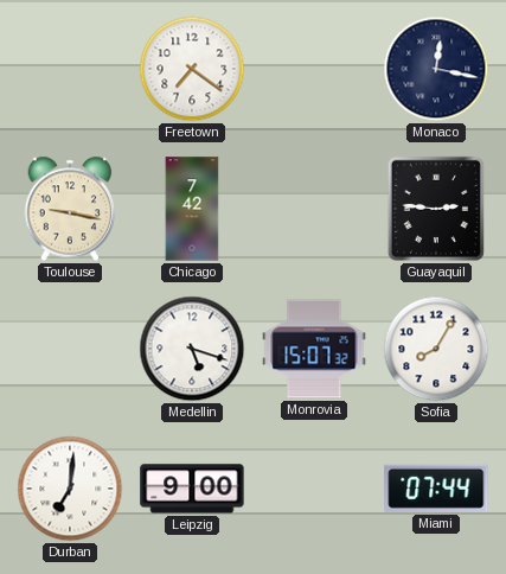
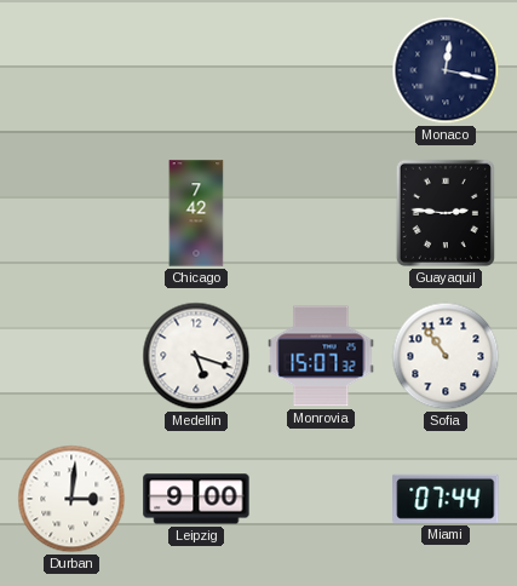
Freetown: 7:21 -> none (192, 69)
Toulouse: 9:17 -> none (70, 209)
Sofia: 8:05 -> 10:54 (446, 356)
Durban: 7:01 -> 3:01 (71, 499)
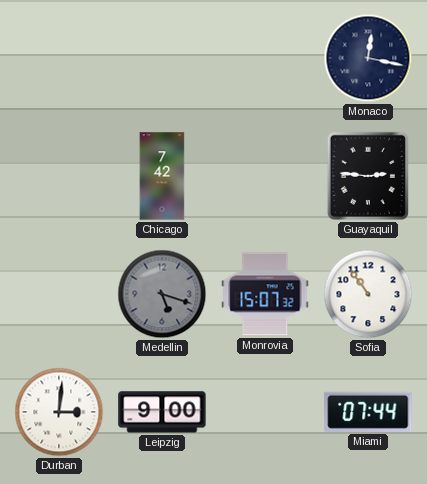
Medellin dial: white -> grey (162, 294)
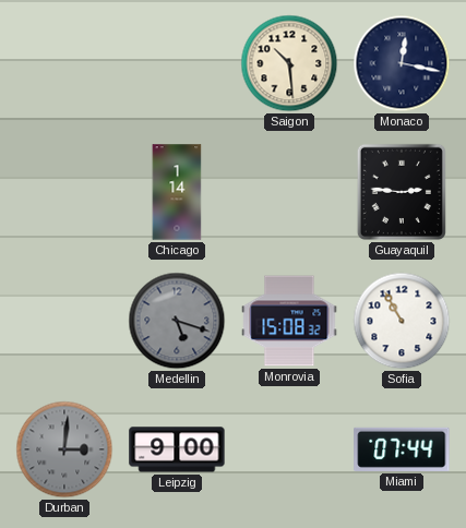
Saigon: none -> 10:29 (289, 63)
Chicago: 7:42 -> 1:14 (177, 192)
Monrovia: 15:07 -> 15:08 (289, 321)
Sofia: 10:54 -> 10:55 (402, 321)
Durban dial: white -> grey (64, 449)
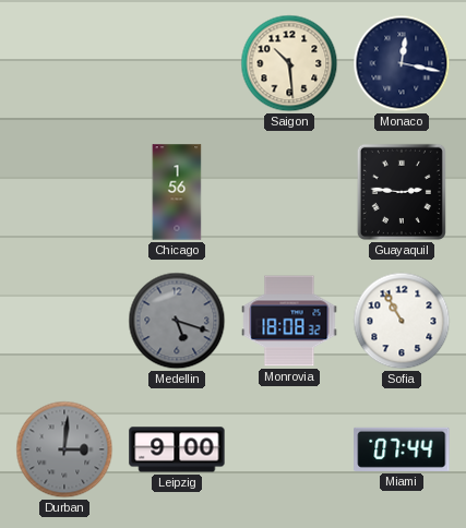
Chicago: 1:14 -> 1:56 (177, 192)
Monrovia: 15:08 -> 18:08 (289, 321)
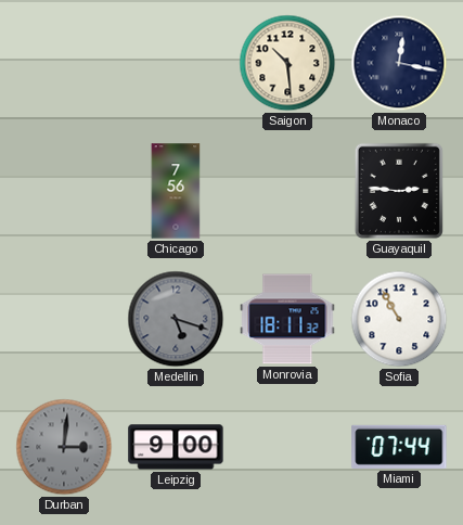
Chicago: 1:56 -> 7:56 (176, 191)
Monrovia: 18:08 -> 18:11 (287, 319)
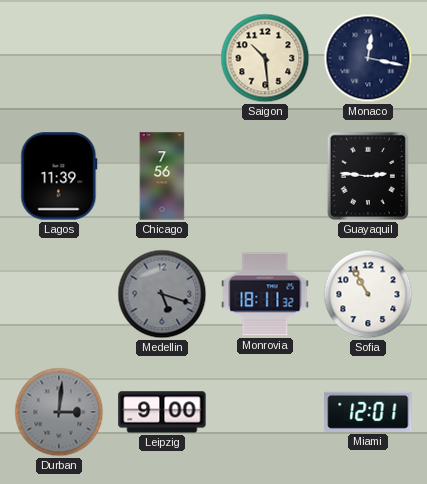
Lagos: none -> 11:39 (59, 176)
Miami: 07:44 -> 12:01 (368, 412)
